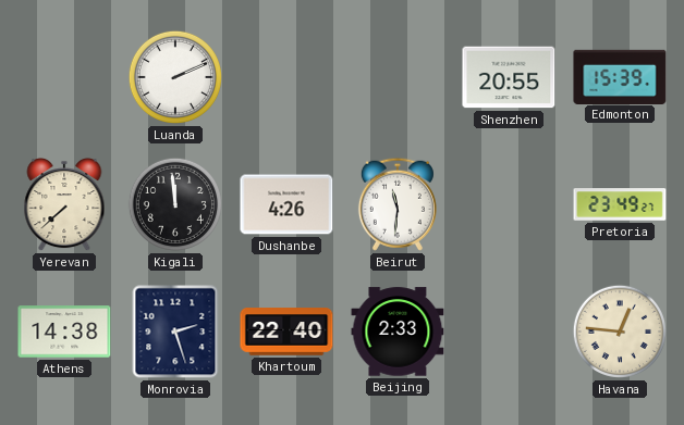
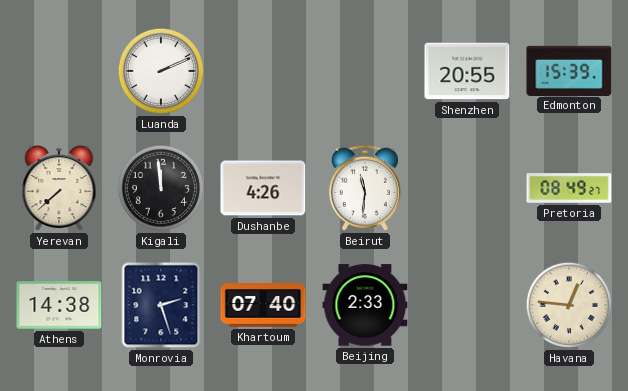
Pretoria: 23:49 -> 08:49 (569, 188)
Khartoum: 22:40 -> 07:40 (263, 305)
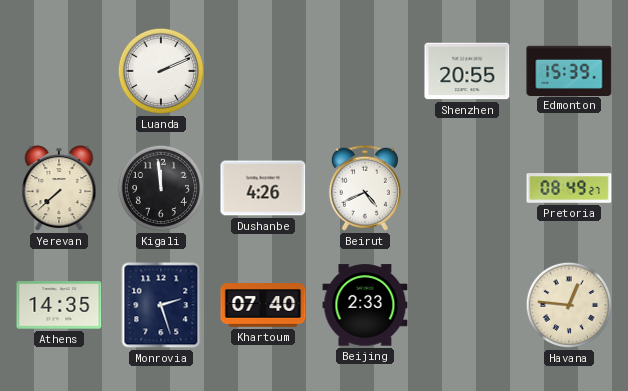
Beirut: 11:31 -> 4:41 (365, 188)
Athens: 14:38 -> 14:35 (59, 305)
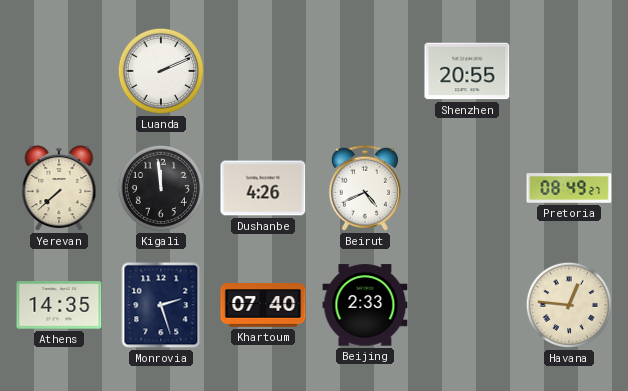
Edmonton: 15:39 -> none (569, 70)
